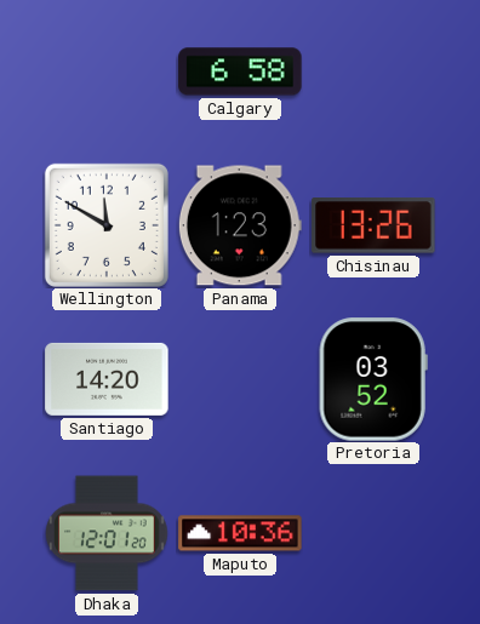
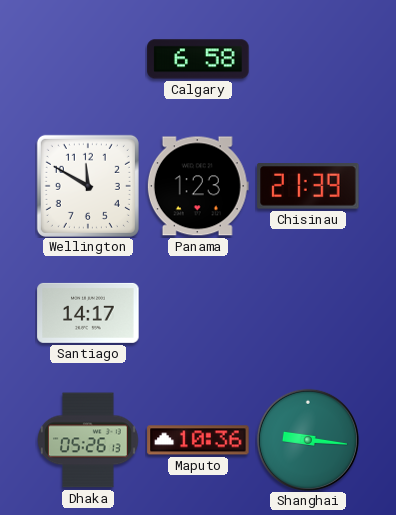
Chisinau: 13:26 -> 21:39 (308, 186)
Santiago: 14:20 -> 14:17 (88, 313)
Pretoria: 03:52 -> none (373, 379)
Dhaka: 12:01 -> 05:26 (88, 440)
Shanghai: none -> 9:16 (308, 440)
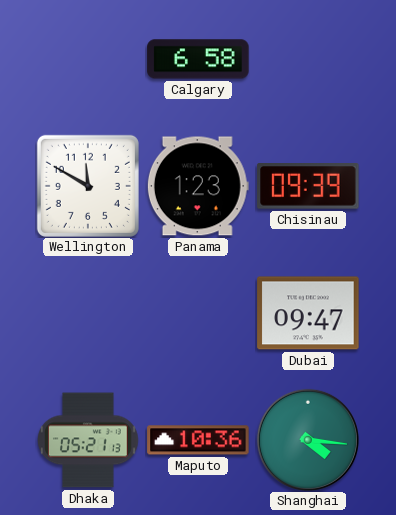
Chisinau: 21:39 -> 09:39 (308, 186)
Santiago: 14:17 -> none (88, 313)
Dubai: none -> 09:47 (308, 313)
Dhaka: 05:26 -> 05:21 (88, 440)
Shanghai: 9:16 -> 4:16 (308, 440)
